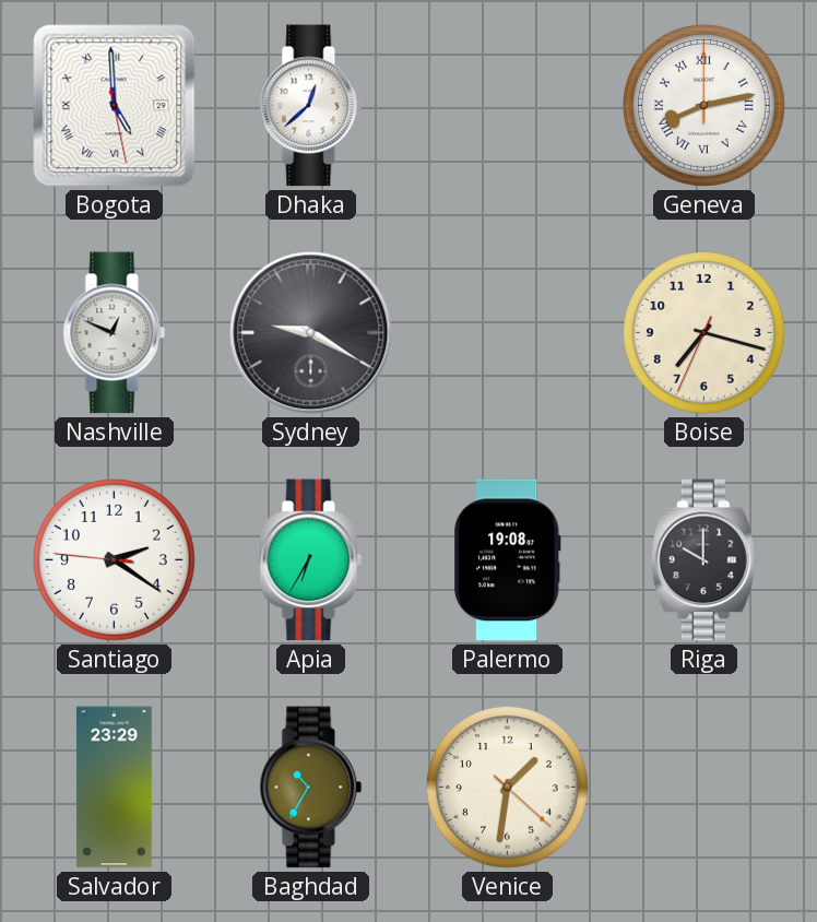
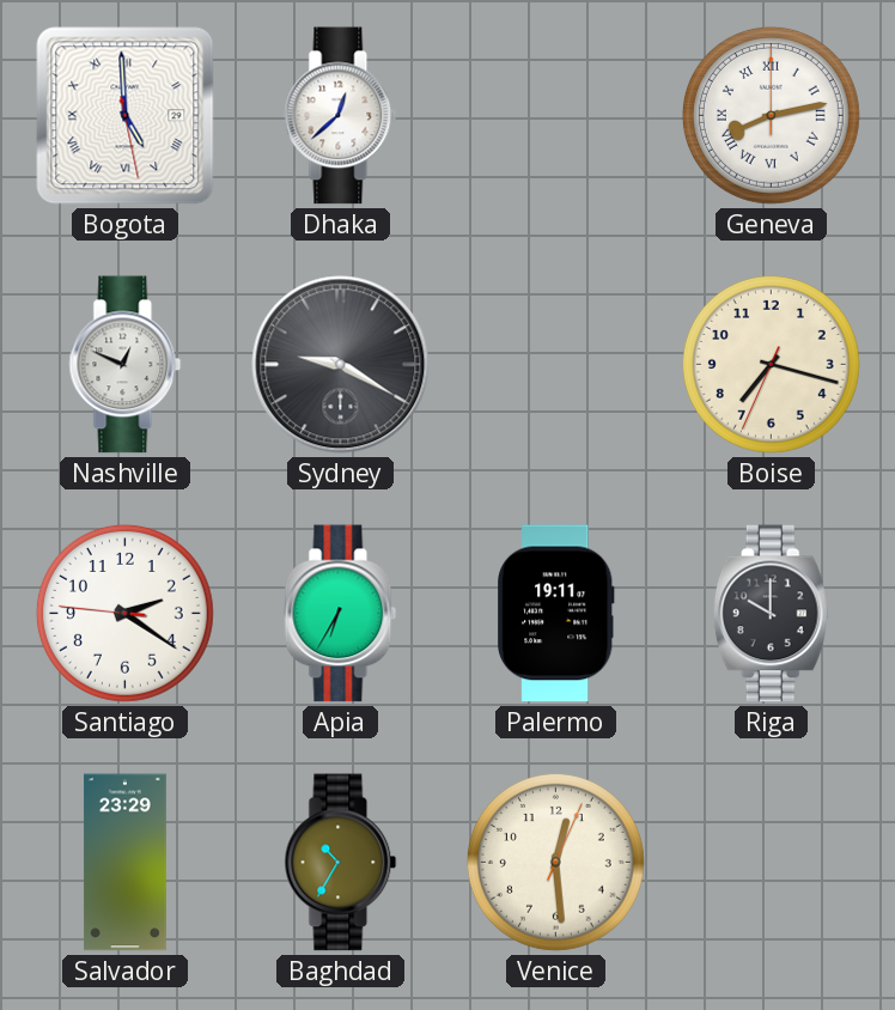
Palermo: 19:08 -> 19:11 (556, 614)
Venice: 1:31 -> 12:29 (555, 862)
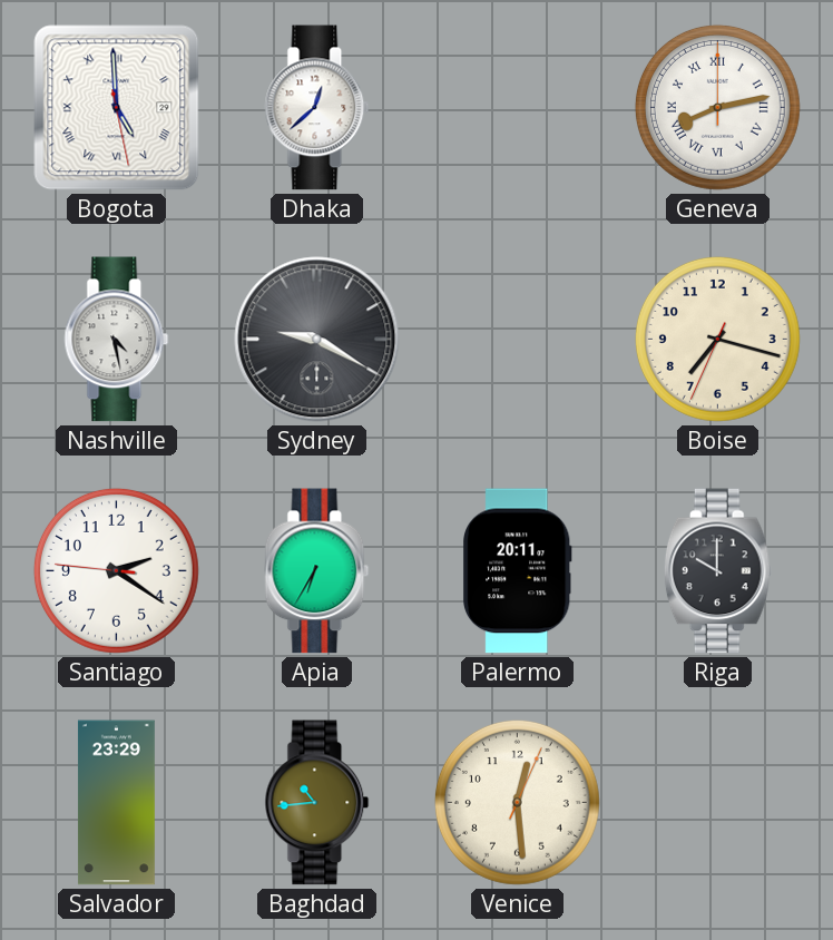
Nashville: 12:49 -> 4:28 (117, 340)
Palermo: 19:11 -> 20:11 (518, 571)
Baghdad: 10:35 -> 10:44 (317, 803)
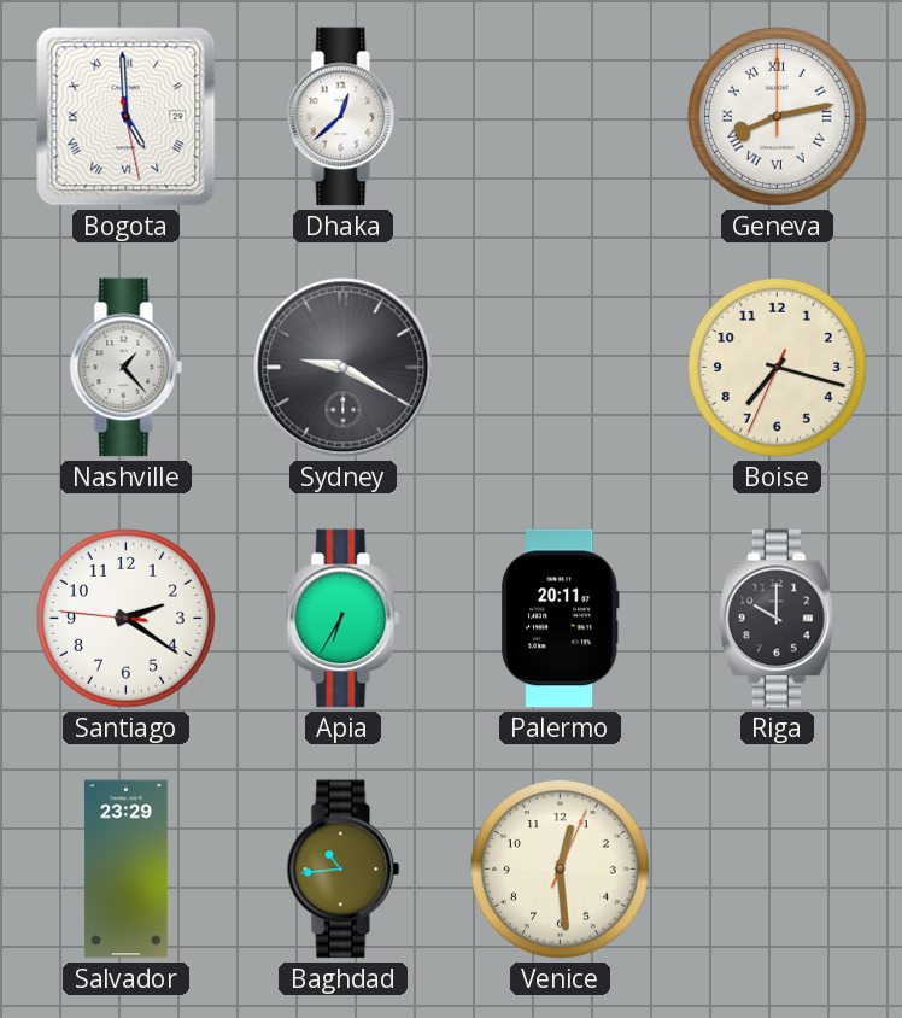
Nashville: 4:28 -> 1:23 (127, 368)
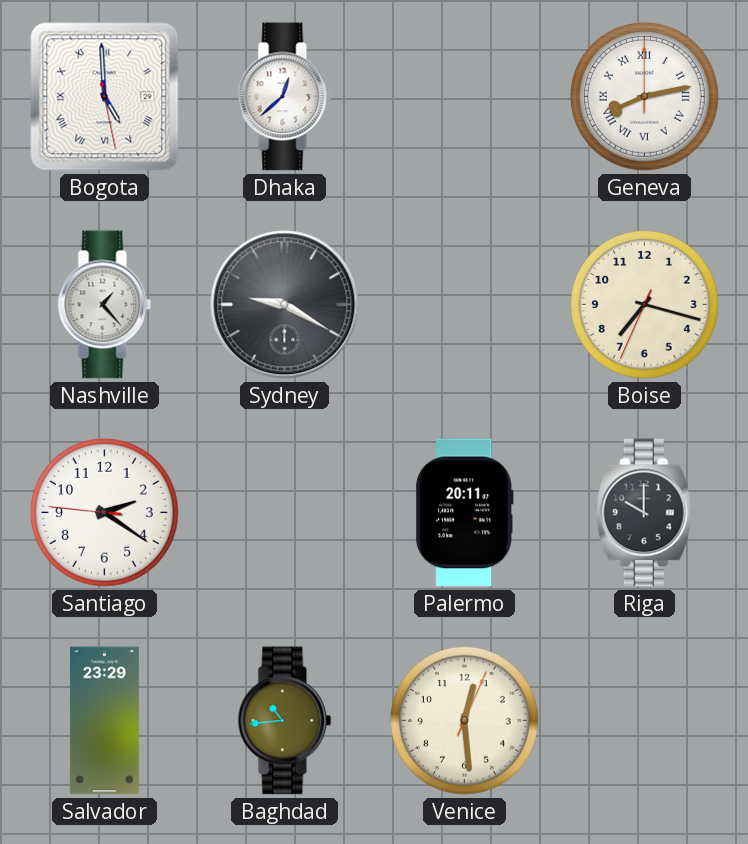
Apia: 6:35 -> none (344, 619)
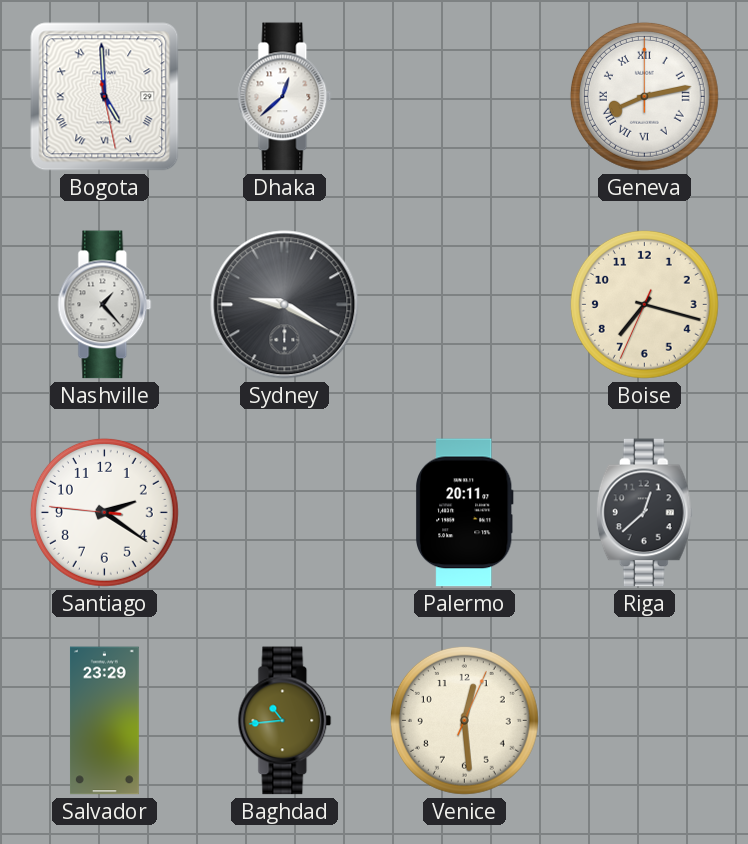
Riga: 10:00 -> 12:38 (644, 513)
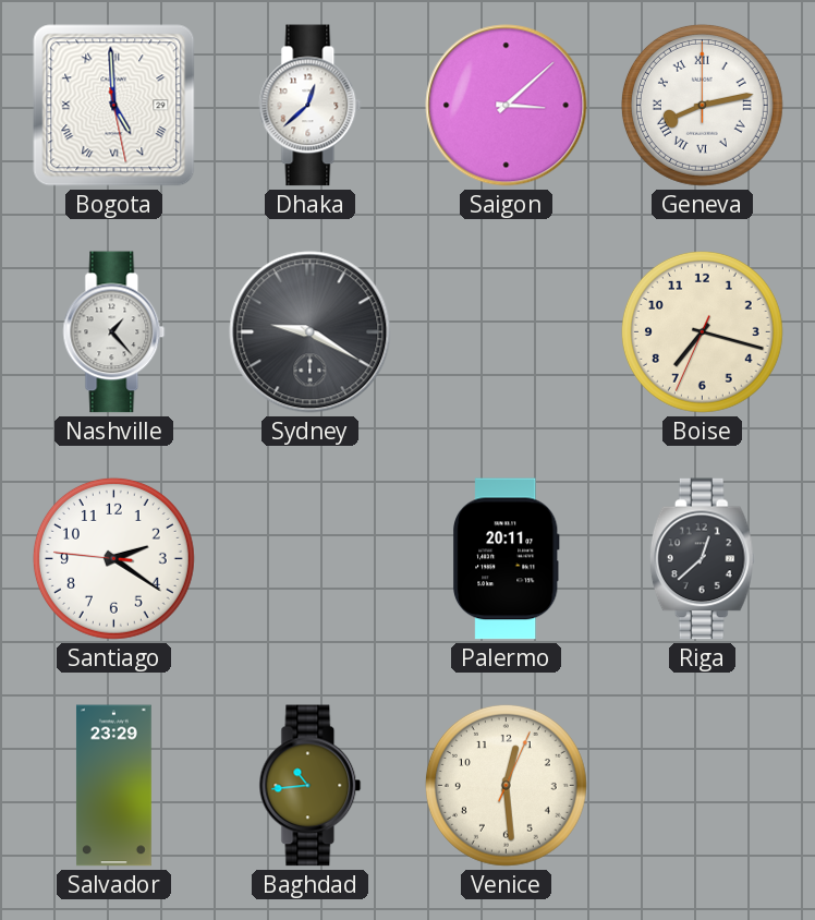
Saigon: none -> 3:08 (507, 106)
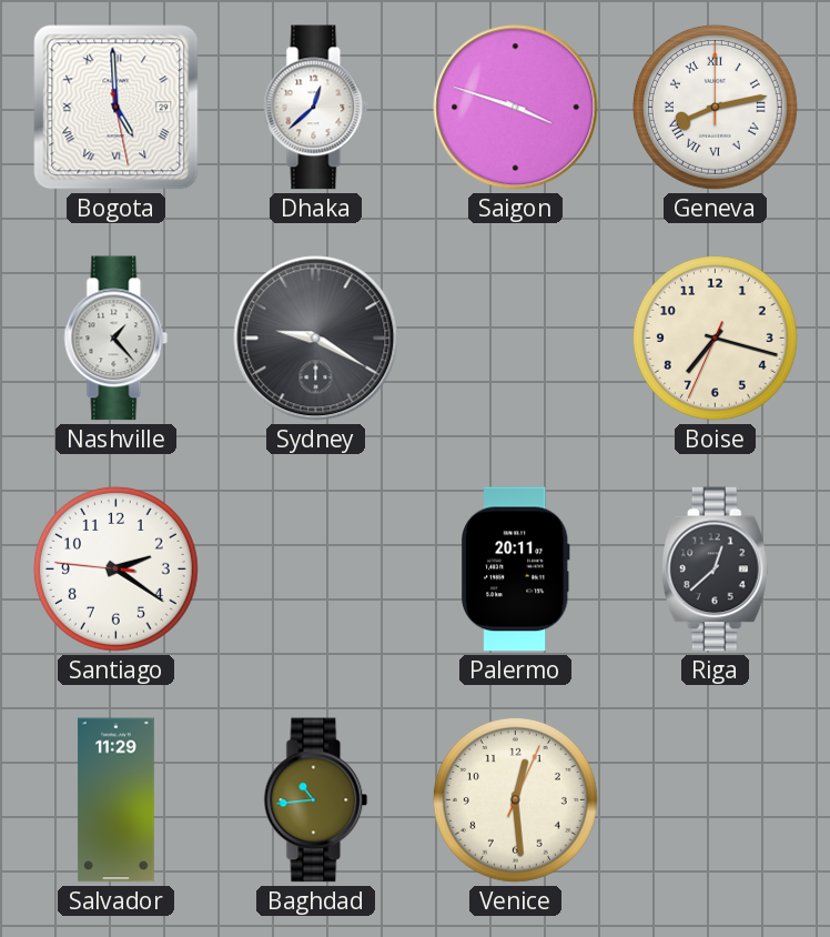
Saigon: 3:08 -> 3:48 (516, 108)
Salvador: 23:29 -> 11:29 (115, 800)
